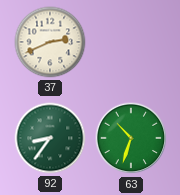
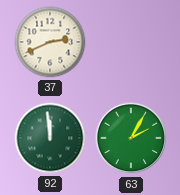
92: 8:36 -> 11:59 (50, 138)
63: 10:33 -> 2:05 (131, 138)
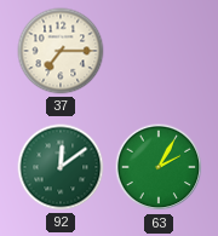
37: 2:41 -> 7:15 (61, 51)
92: 11:59 -> 12:09 (61, 167)
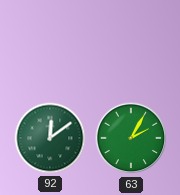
37: 7:15 -> none (61, 51)
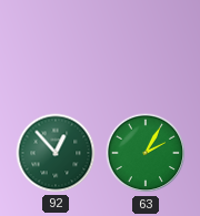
92: 12:09 -> 12:53 (56, 153)
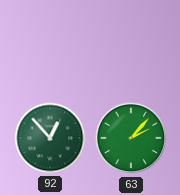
63: 2:05 -> 2:07 (131, 138)
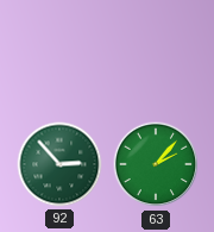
92: 12:53 -> 2:53 (59, 164)
